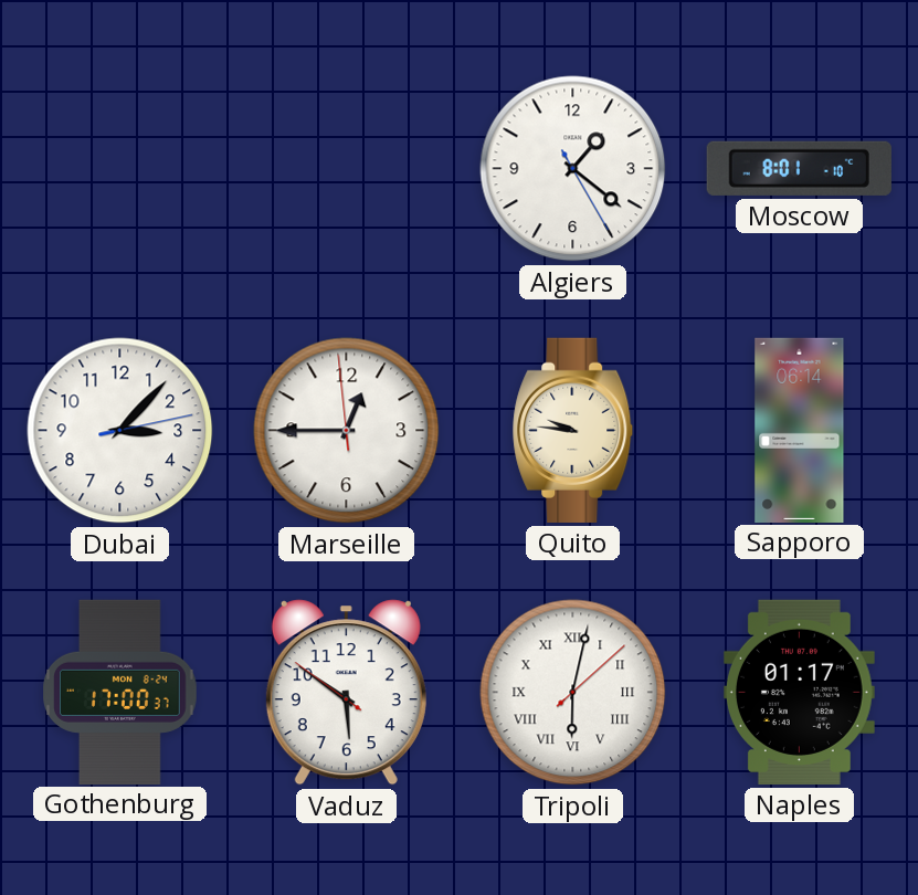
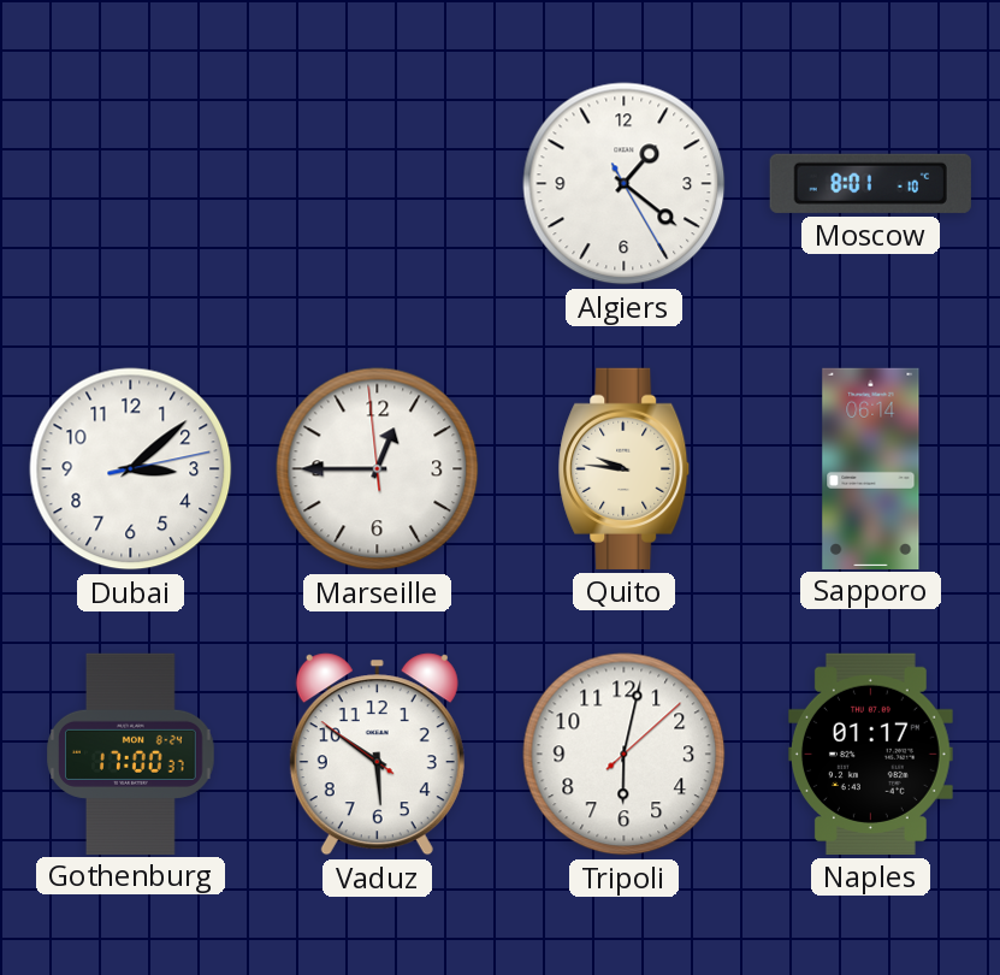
Dubai: 3:07 -> 3:08 (131, 469)
Tripoli numerals: Roman -> Arabic (625, 755)
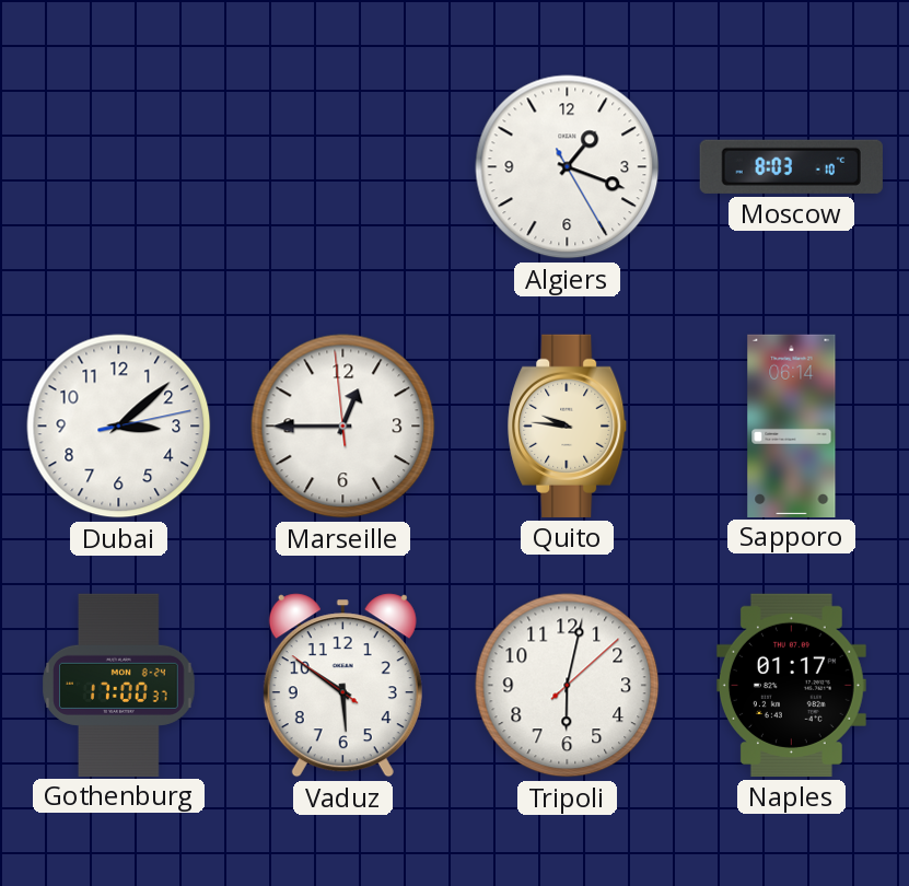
Algiers: 1:21 -> 1:18 (568, 167)
Moscow: 8:01 -> 8:03 (791, 166)
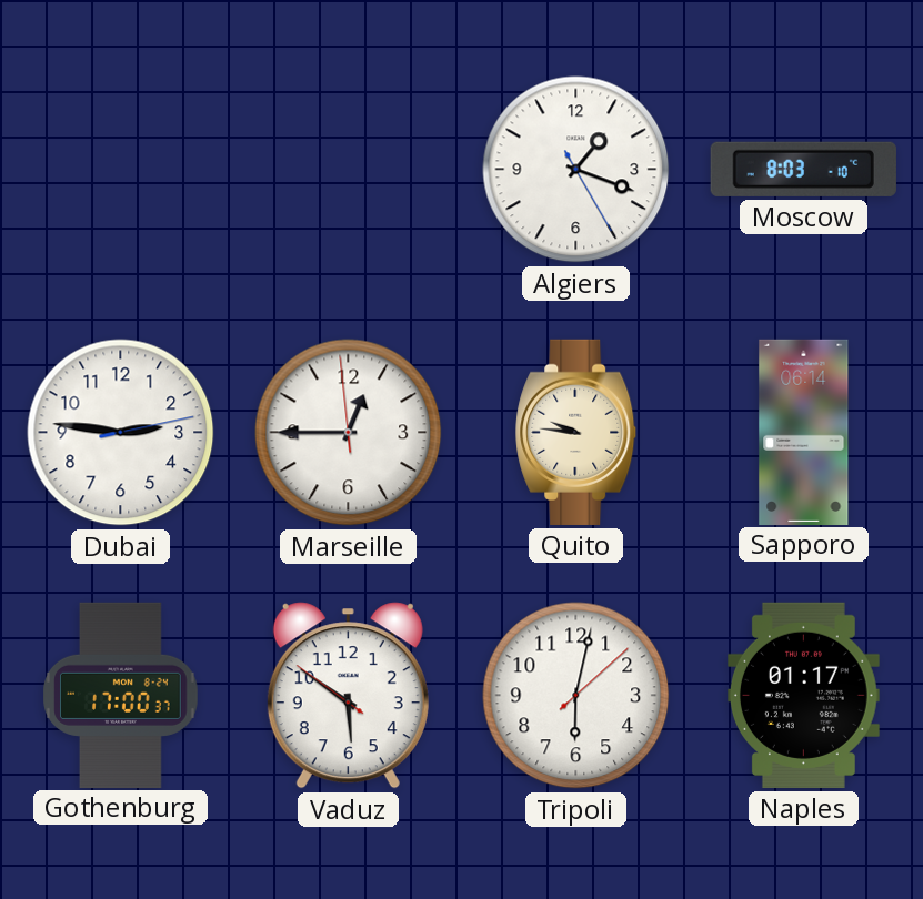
Dubai: 3:08 -> 2:46 (121, 433)
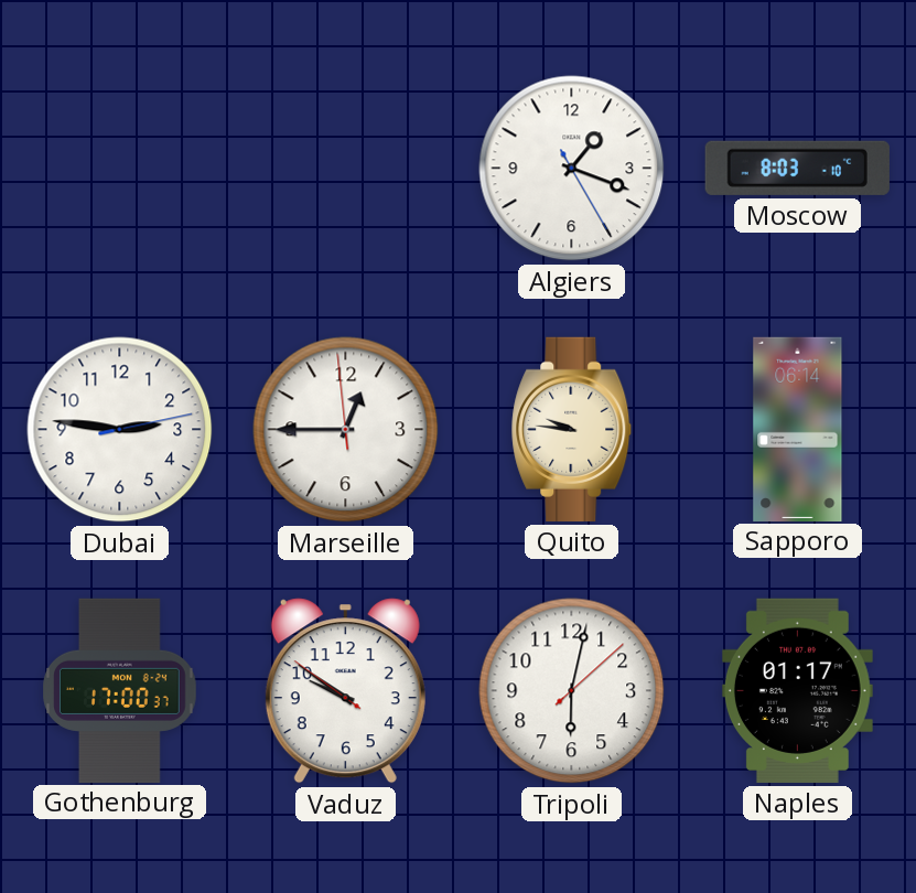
Vaduz: 5:50 -> 9:50 (345, 691)
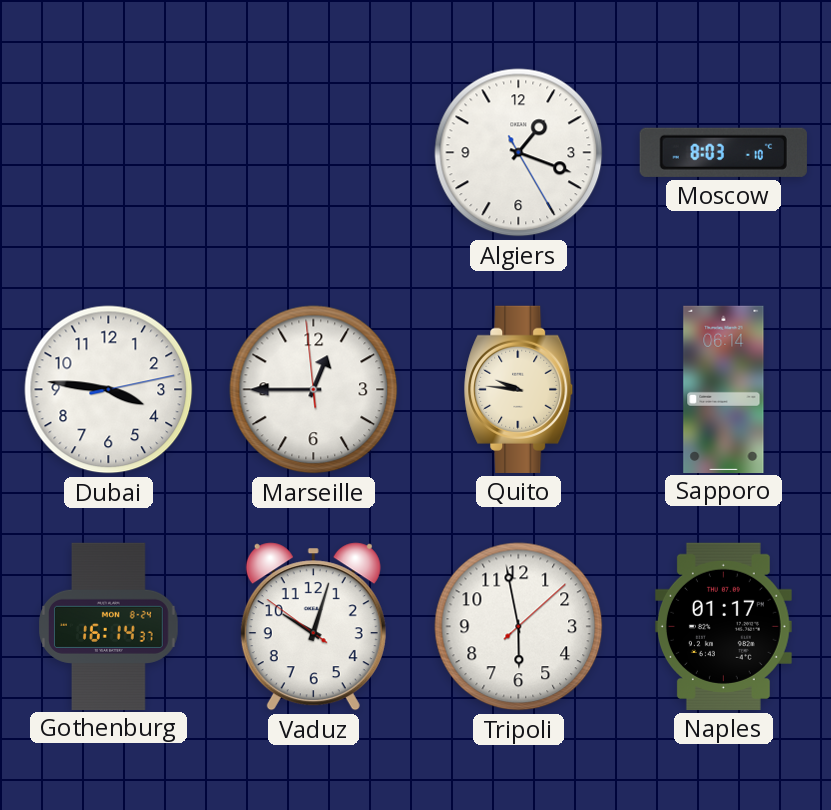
Dubai: 2:46 -> 3:46 (109, 390)
Gothenburg: 17:00 -> 16:14 (109, 626)
Vaduz: 9:50 -> 10:02 (313, 627)
Tripoli: 6:02 -> 5:58 (519, 627)
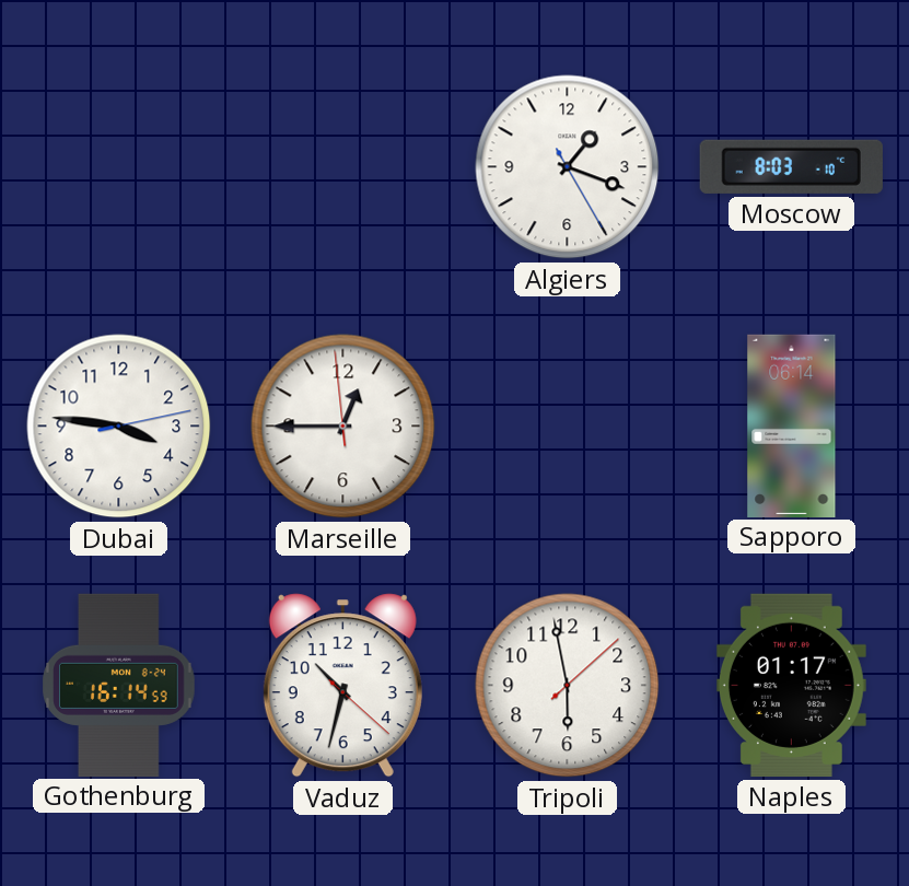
Quito: 9:46 -> none (519, 389)
Gothenburg: 16:14:37 -> 16:14:59 (119, 685)
Vaduz: 10:02 -> 10:32 (342, 686)
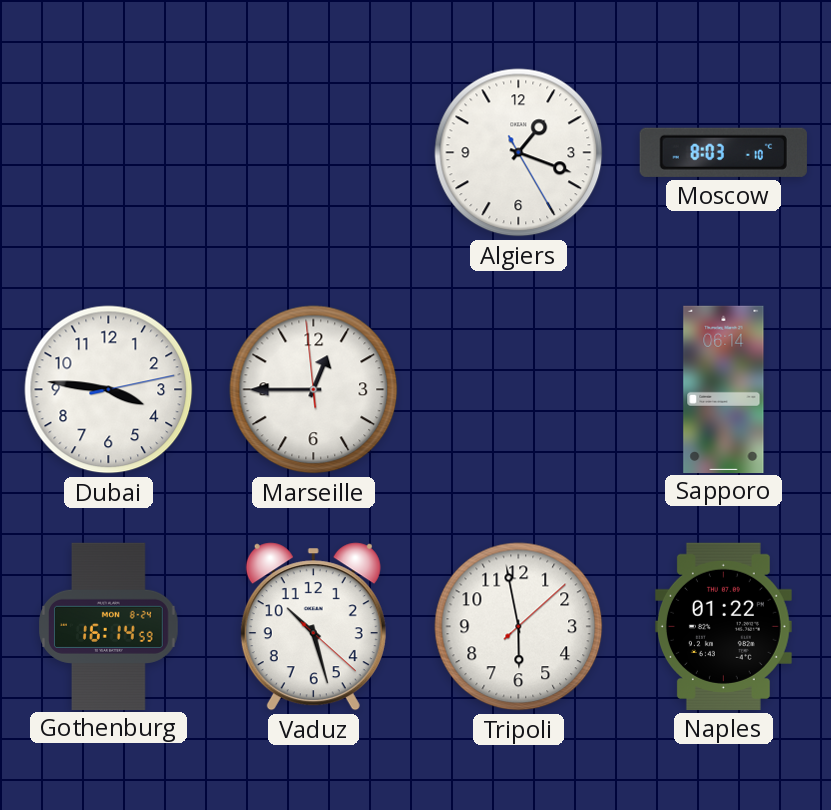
Vaduz: 10:32 -> 10:27 (313, 627)
Naples: 01:17 -> 01:22 (723, 626)
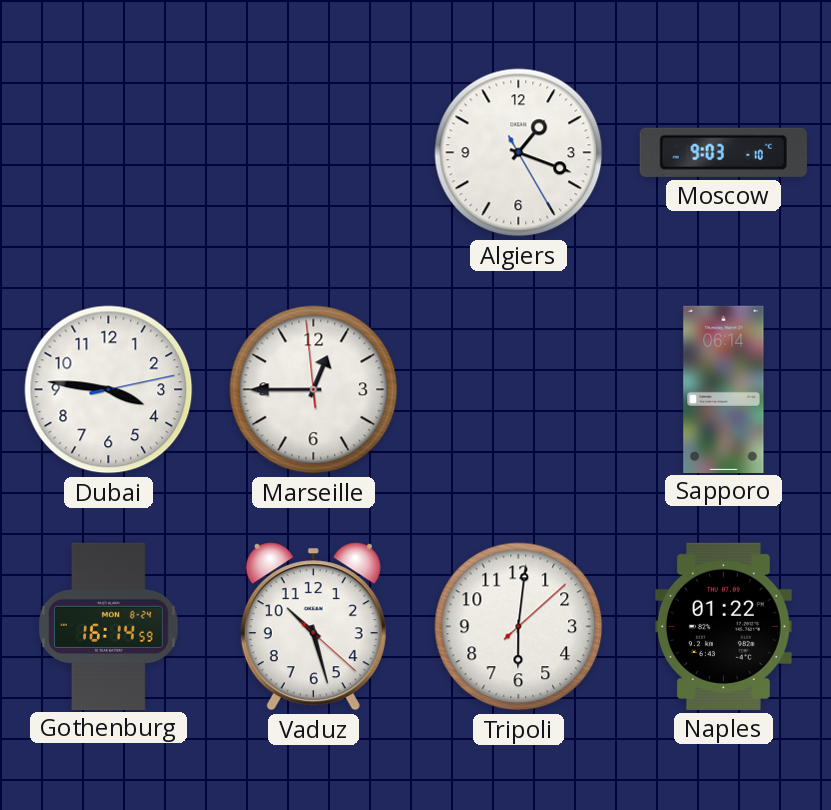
Moscow: 8:03 -> 9:03 (723, 152)
Tripoli: 5:58 -> 6:01 (519, 627)
